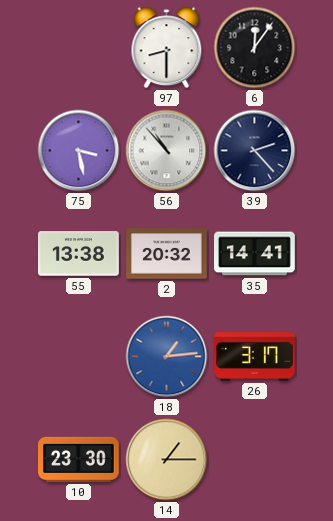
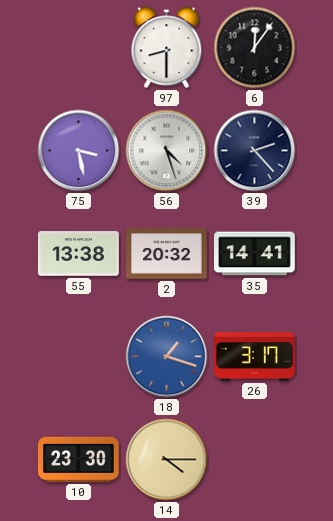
56: 10:53 -> 4:27 (167, 151)
18: 1:14 -> 1:18 (167, 357)
14: 1:15 -> 4:15 (167, 460)
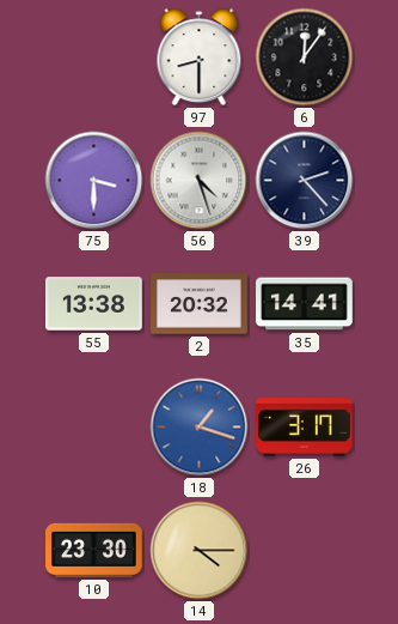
75: 3:28 -> 3:30 (94, 181)
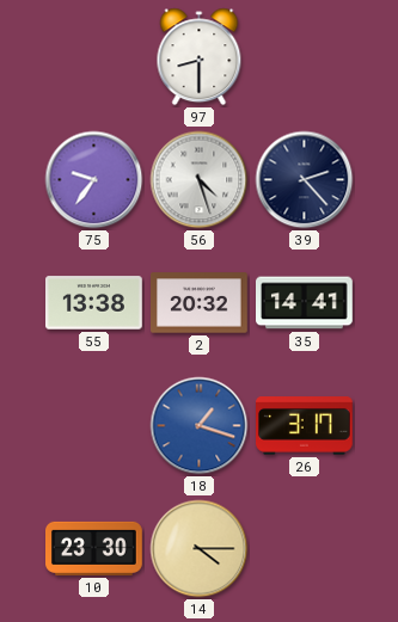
6: 12:06 -> none (305, 57)
75: 3:30 -> 9:36 (94, 180)
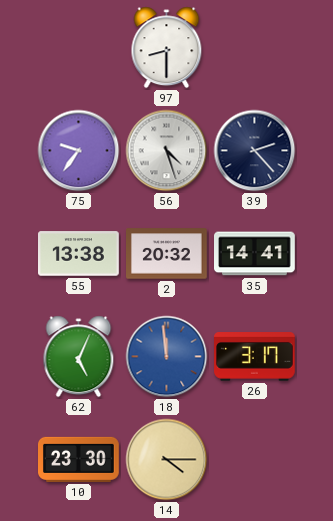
62: none -> 5:04 (79, 357)
18: 1:18 -> 11:59 (167, 357)
